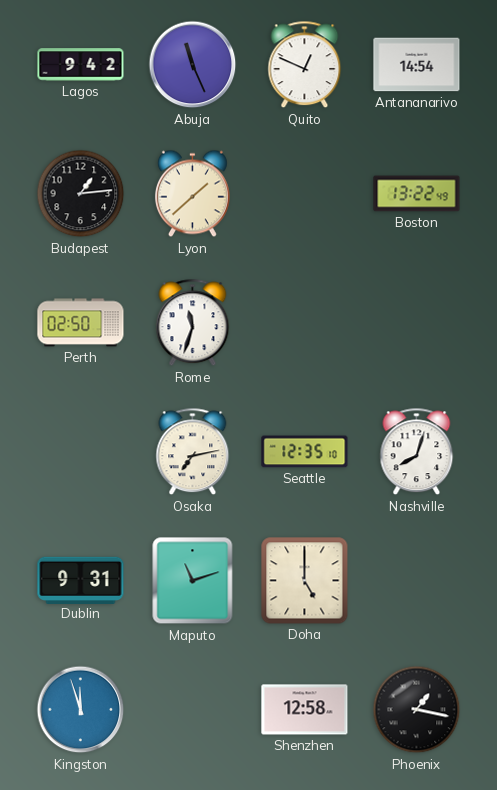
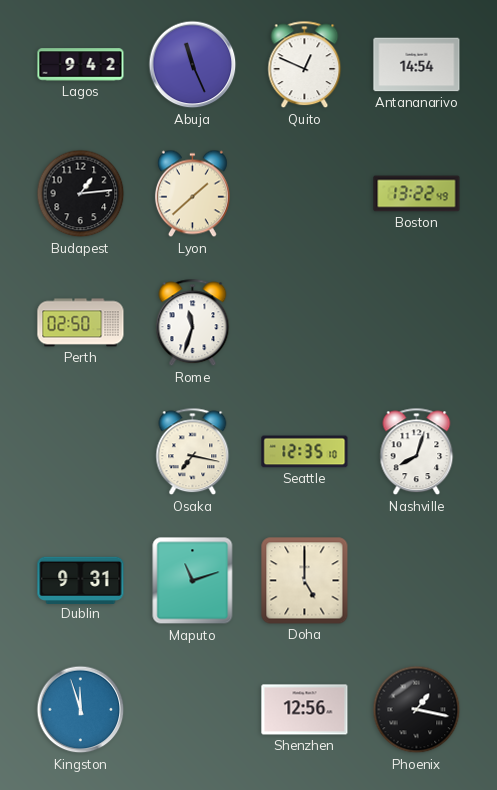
Osaka: 7:13 -> 7:17 (193, 452)
Shenzhen: 12:58 -> 12:56 (305, 710)
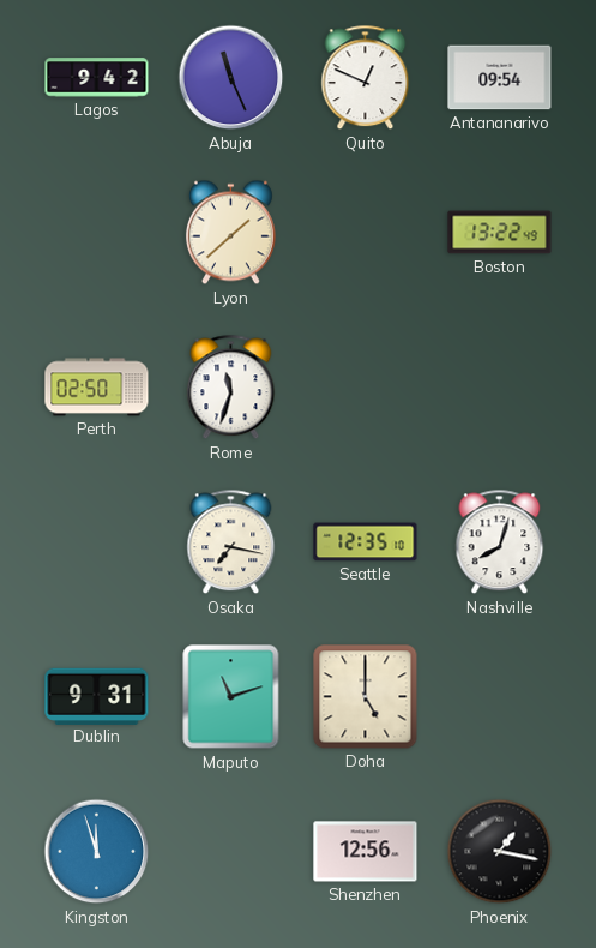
Antananarivo: 14:54 -> 09:54 (500, 78)
Budapest: 1:14 -> none (81, 194)
